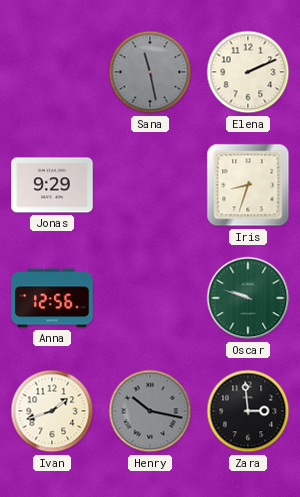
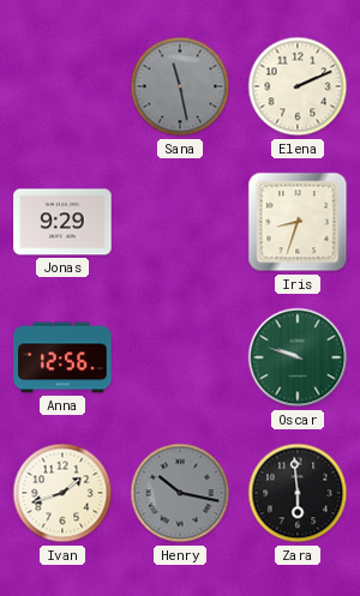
Zara: 2:59 -> 5:59 (298, 493)
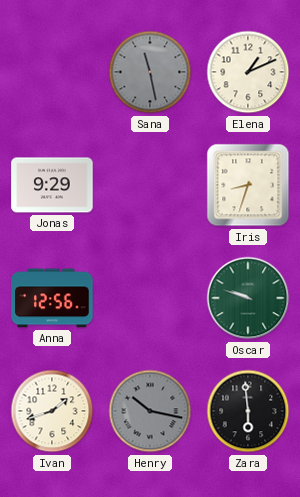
Elena: 2:11 -> 1:11 (248, 72)
